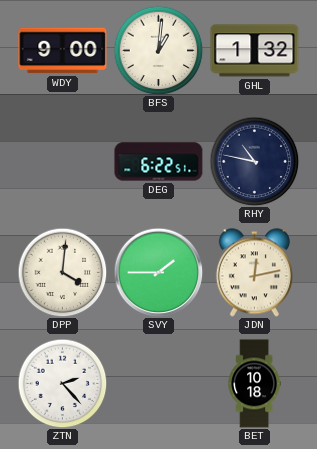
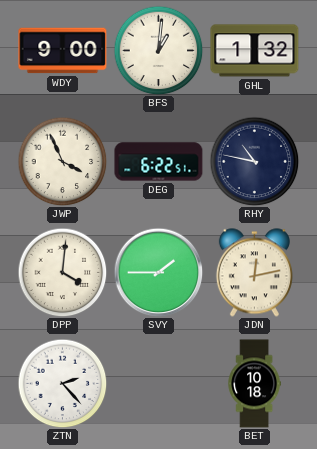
JWP: none -> 3:56 (62, 161)
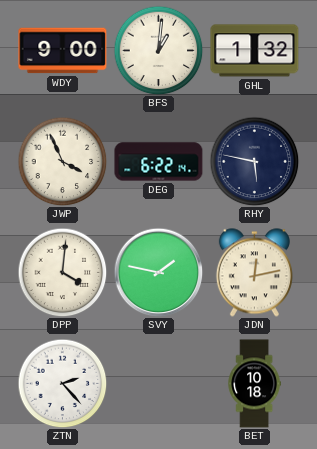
DEG: 6:22:51 -> 6:22:14 (159, 162)
RHY: 10:47 -> 5:47 (254, 161)
SVY: 1:45 -> 1:47 (158, 272)
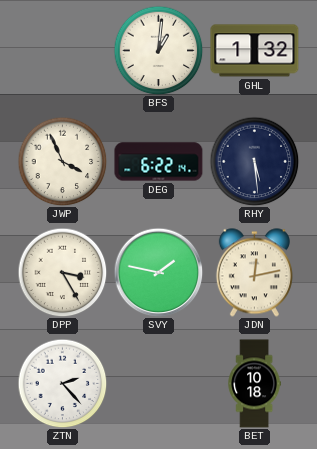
WDY: 9:00 -> none (63, 51)
RHY: 5:47 -> 5:29 (254, 161)
DPP: 4:01 -> 3:25 (62, 272)
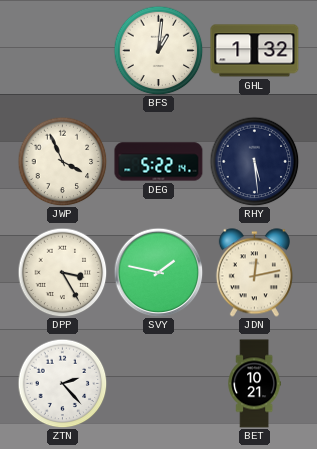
DEG: 6:22 -> 5:22 (159, 162)
BET: 10:18 -> 10:21 (254, 384)
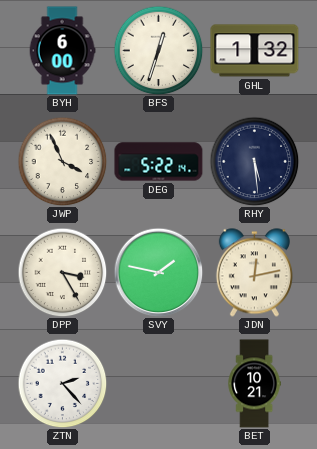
BYH: none -> 6:00 (62, 51)
BFS: 1:01 -> 12:33 (158, 50)
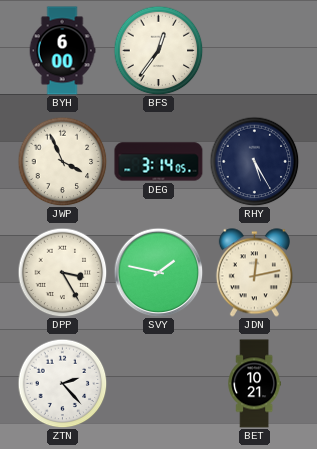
BFS: 12:33 -> 12:36 (158, 50)
GHL: 1:32 -> none (255, 51)
DEG: 5:22 -> 3:14 (159, 162)
RHY: 5:29 -> 5:25 (254, 161)
